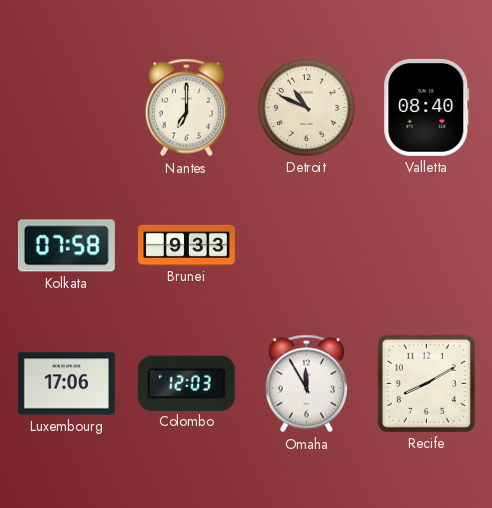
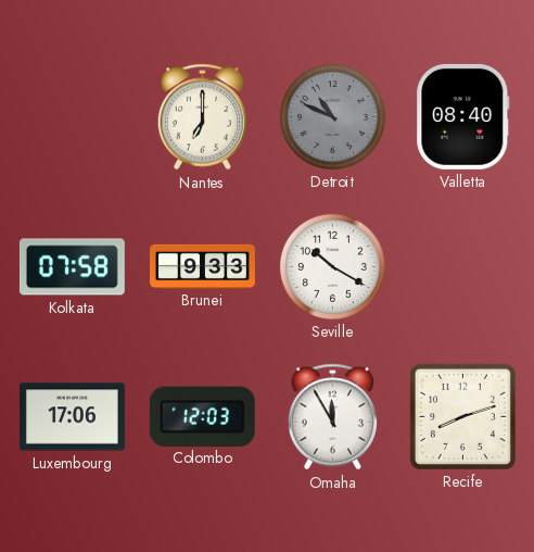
Detroit dial: cream -> grey (332, 116)
Seville: none -> 10:20 (332, 266)
Recife: 8:10 -> 8:12 (462, 416)
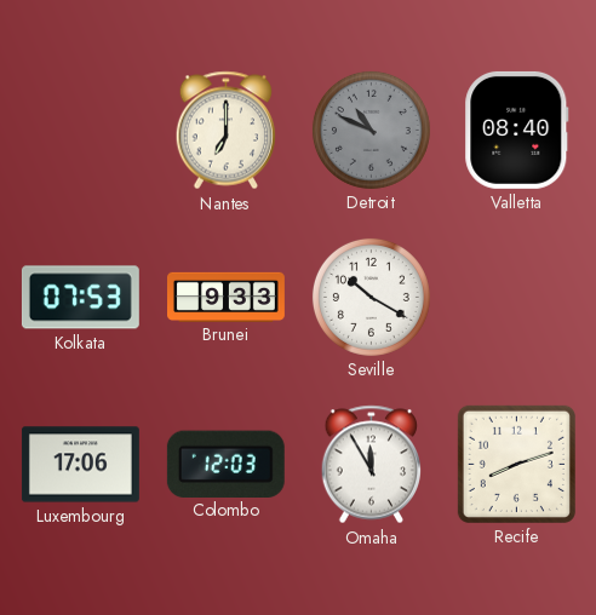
Kolkata: 07:58 -> 07:53 (80, 298)
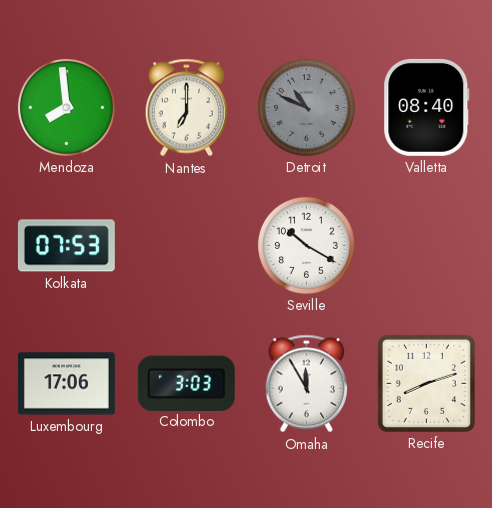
Mendoza: none -> 7:59 (66, 107)
Brunei: 9:33 -> none (227, 297)
Colombo: 12:03 -> 3:03 (186, 383)
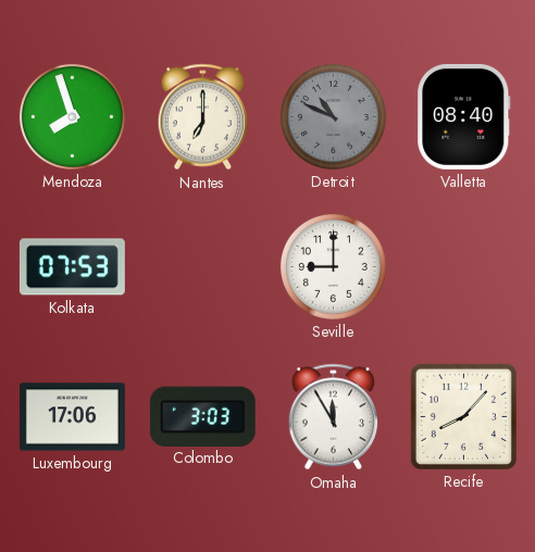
Mendoza: 7:59 -> 7:57 (72, 116)
Seville: 10:20 -> 9:00 (333, 266)
Recife: 8:12 -> 8:07 (463, 416)
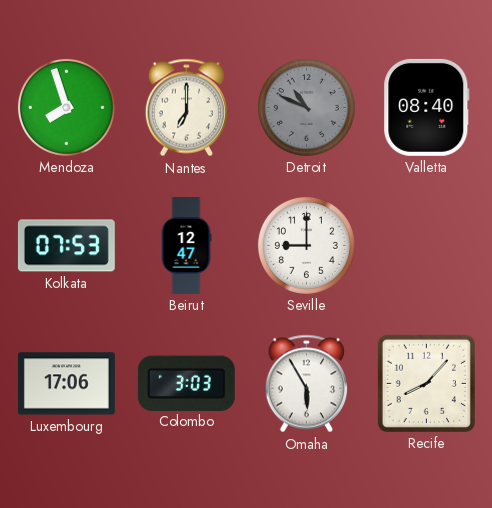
Beirut: none -> 12:47 (186, 245)
Omaha: 11:55 -> 5:55 (307, 384)
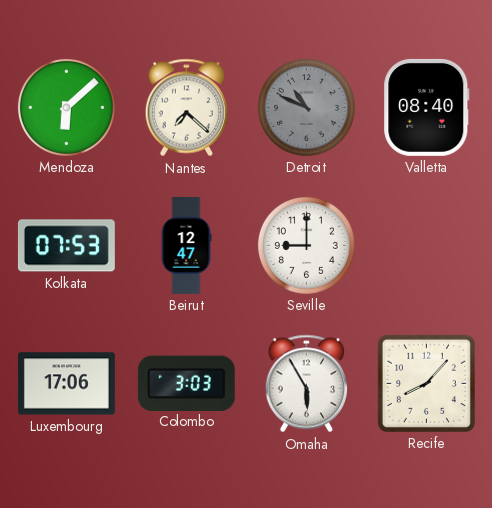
Mendoza: 7:57 -> 6:08 (66, 107)
Nantes: 7:00 -> 7:22 (187, 108)
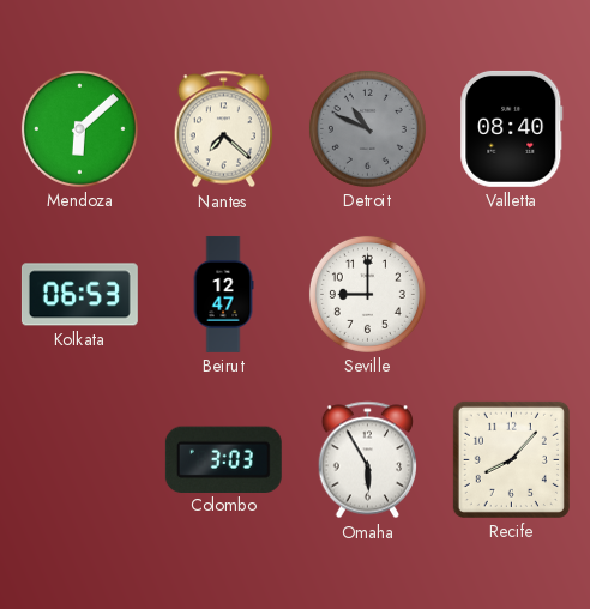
Kolkata: 07:53 -> 06:53 (79, 295)
Luxembourg: 17:06 -> none (66, 384)
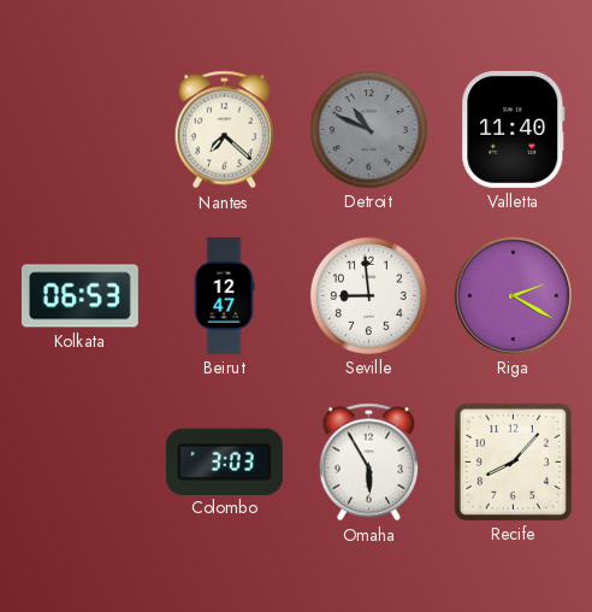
Mendoza: 6:08 -> none (79, 128)
Valletta: 08:40 -> 11:40 (514, 129)
Seville: 9:00 -> 8:59 (368, 295)
Riga: none -> 2:20 (513, 295)
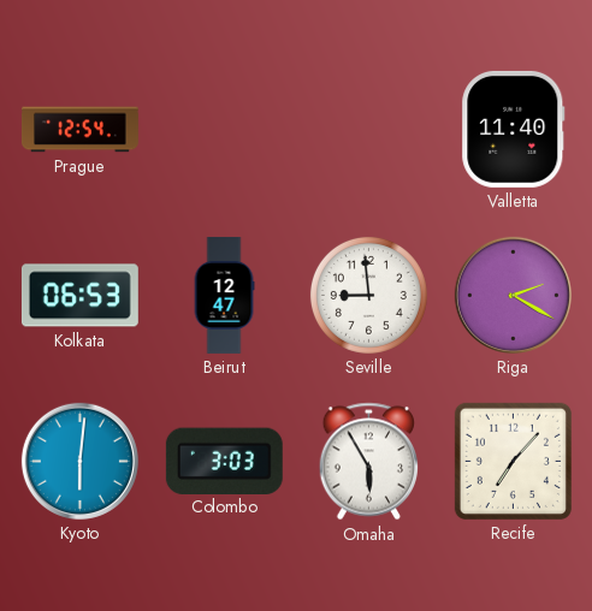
Prague: none -> 12:54 (79, 130)
Nantes: 7:22 -> none (225, 130)
Detroit: 10:49 -> none (368, 129)
Kyoto: none -> 6:01 (79, 461)
Recife: 8:07 -> 7:07 (513, 461)
